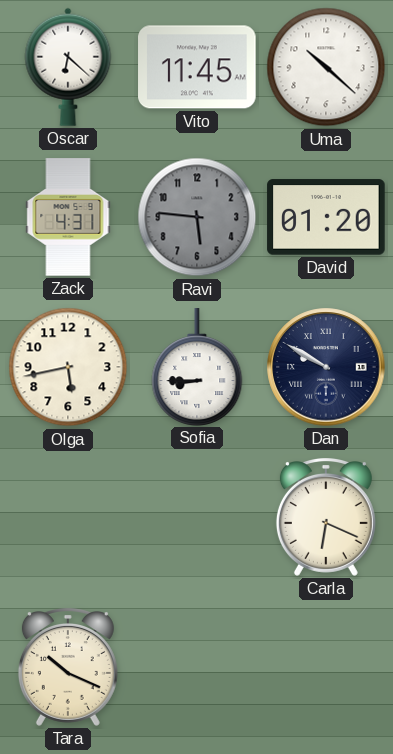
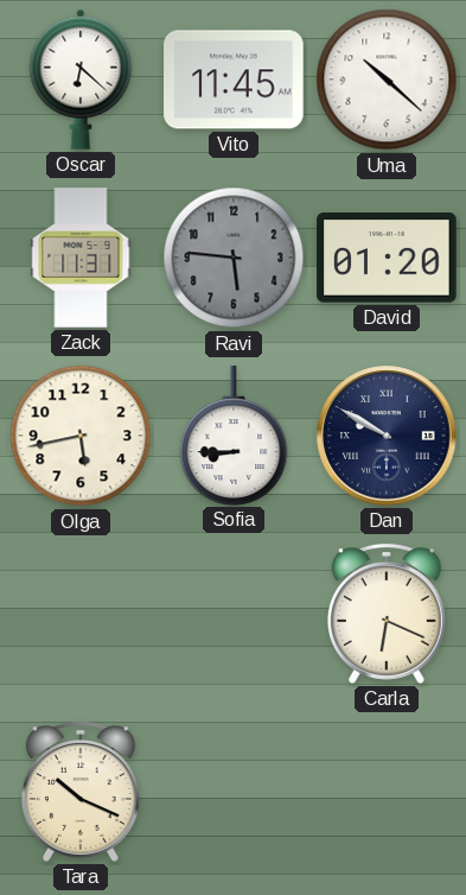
Zack: 4:31 -> 11:31 (81, 258)
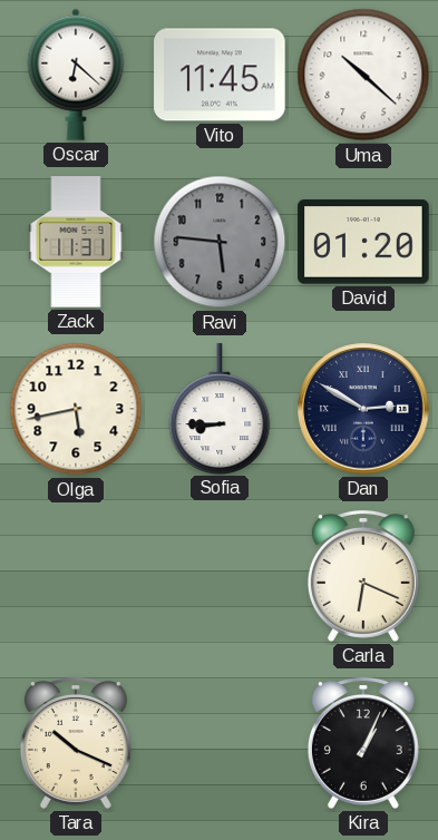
Dan: 9:50 -> 2:50 (363, 409)
Kira: none -> 1:04 (363, 744)
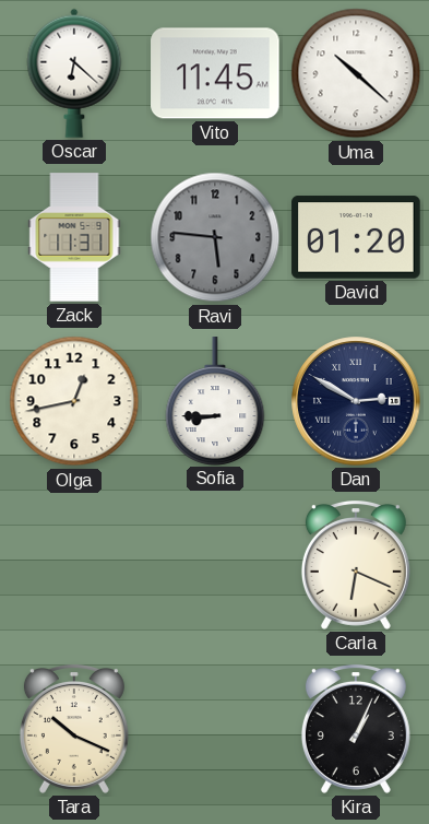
Olga: 5:43 -> 12:43 (74, 401)
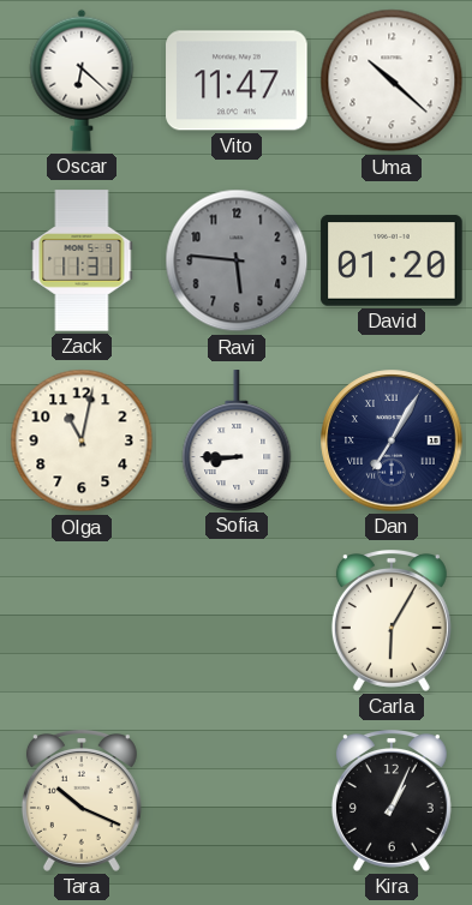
Vito: 11:45 -> 11:47 (237, 80)
Olga: 12:43 -> 11:02 (82, 440)
Dan: 2:50 -> 7:05 (392, 440)
Carla: 6:19 -> 6:05 (392, 622)
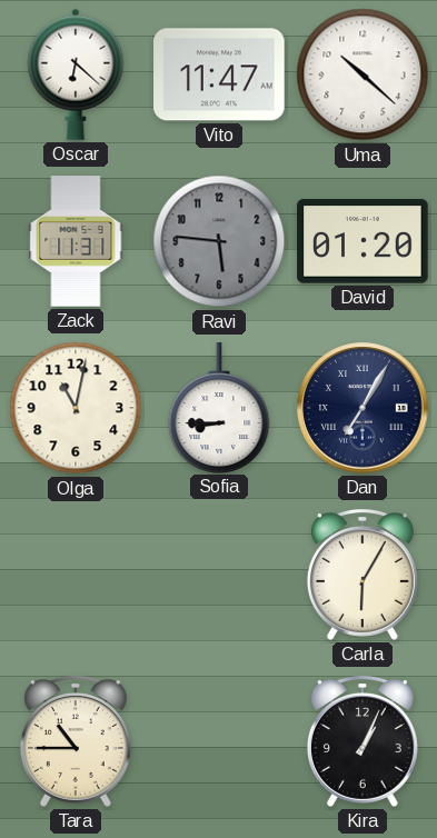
Tara: 10:19 -> 10:45 (76, 742)
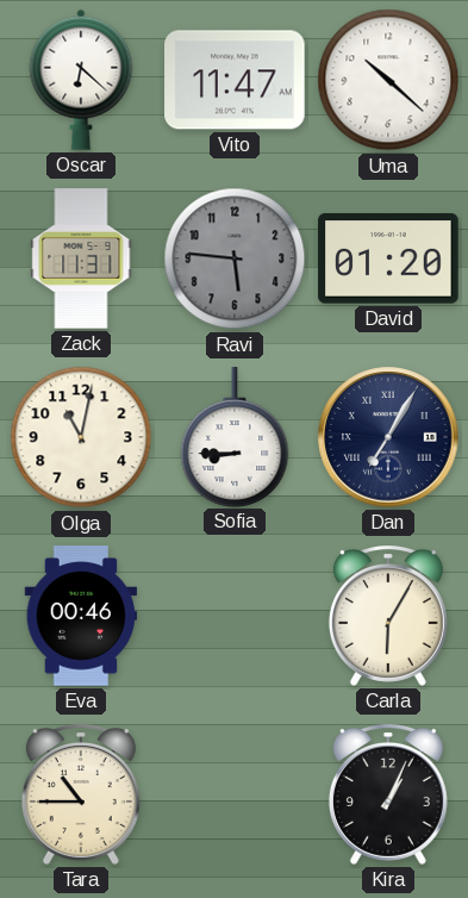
Eva: none -> 00:46 (81, 616)
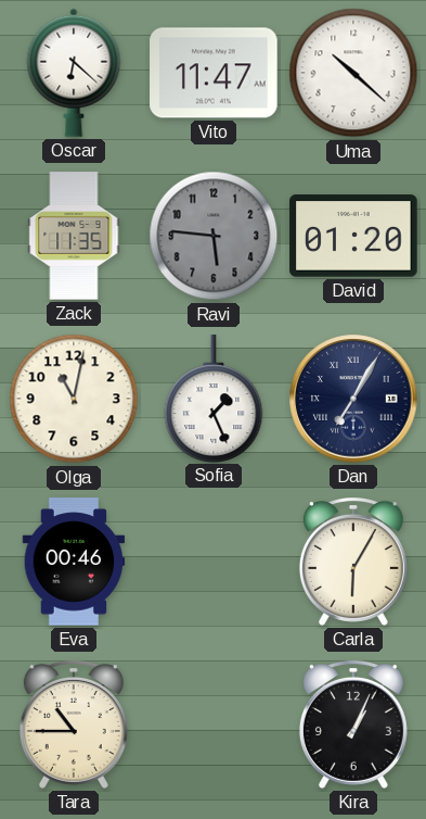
Zack: 11:31 -> 11:35 (74, 236)
Sofia: 8:45 -> 1:26 (214, 399)
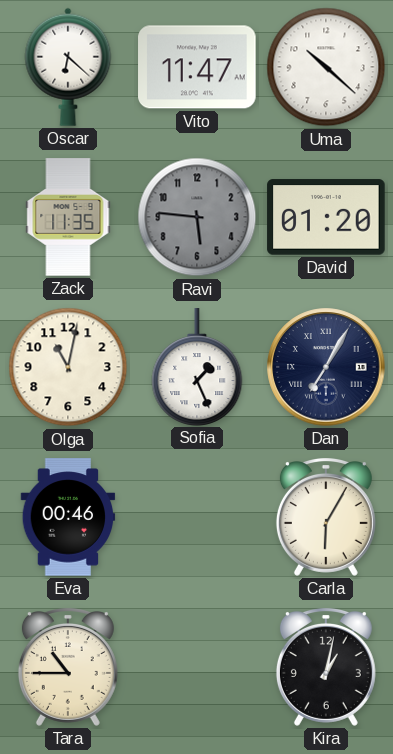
Kira: 1:04 -> 1:02 (326, 668)
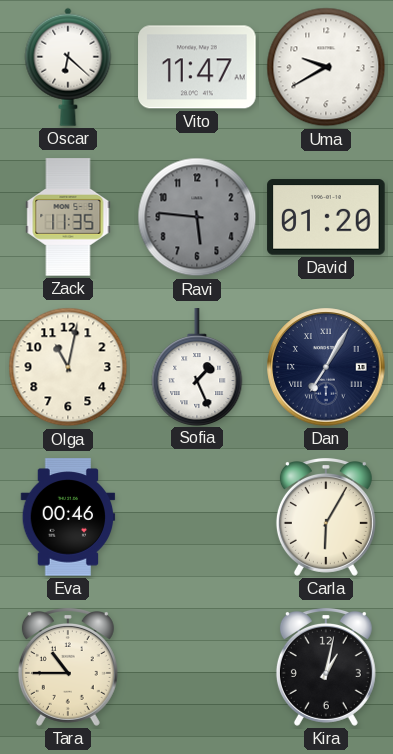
Uma: 10:22 -> 9:40 (326, 67)
